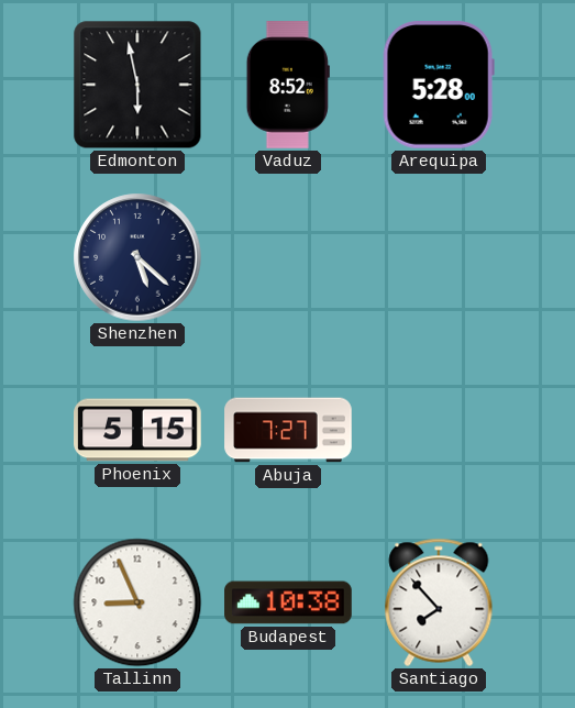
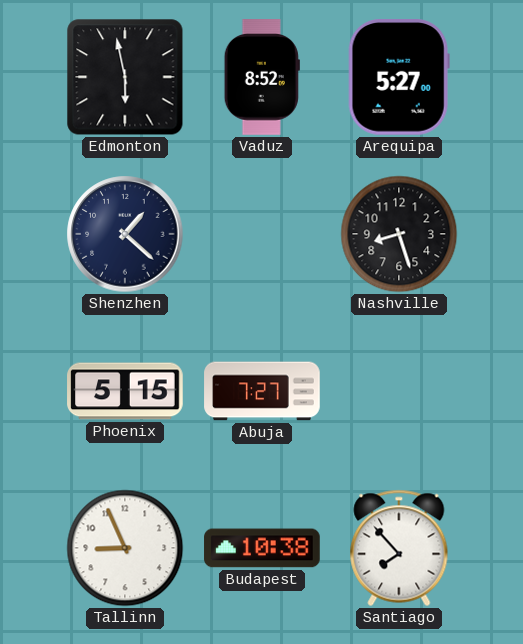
Arequipa: 5:28 -> 5:27 (399, 78)
Shenzhen: 5:22 -> 1:22 (125, 234)
Nashville: none -> 8:27 (399, 234)
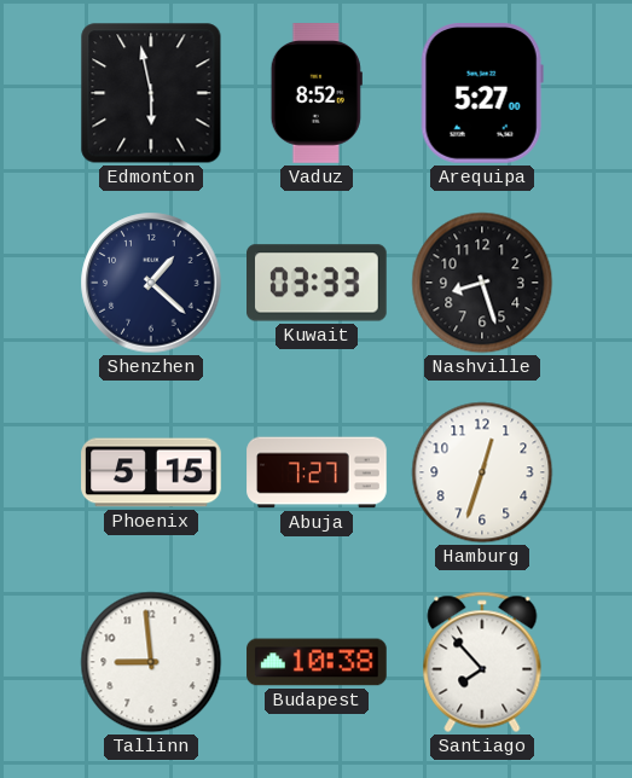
Kuwait: none -> 03:33 (318, 283)
Hamburg: none -> 12:33 (482, 472)
Tallinn: 8:56 -> 8:59 (151, 662)
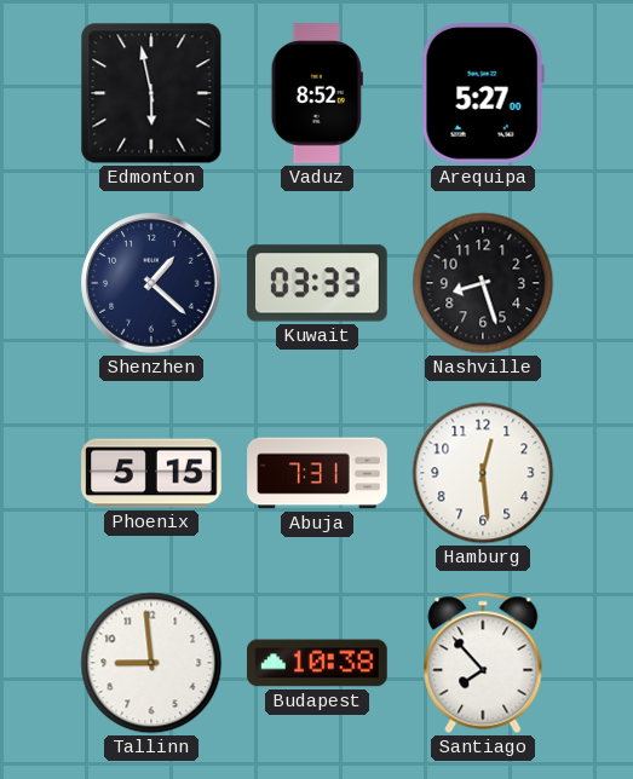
Abuja: 7:27 -> 7:31 (317, 473)
Hamburg: 12:33 -> 12:29 (483, 473)
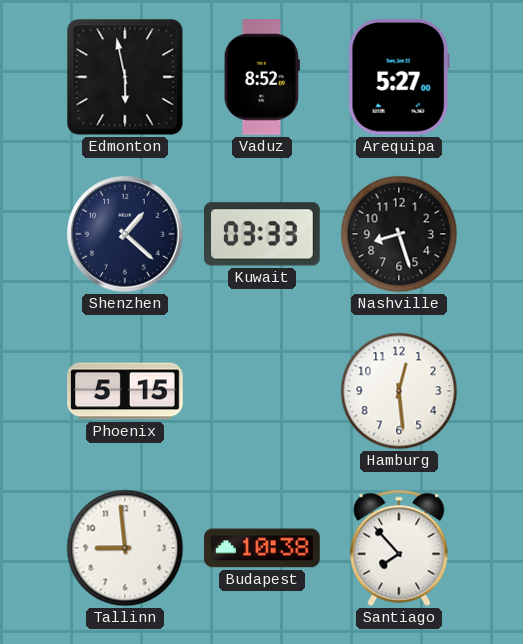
Abuja: 7:31 -> none (317, 473)
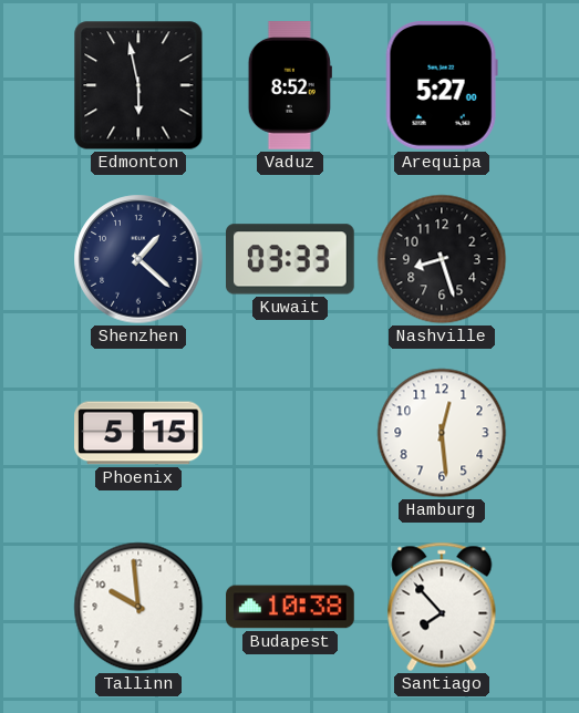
Tallinn: 8:59 -> 9:59 (138, 607)
